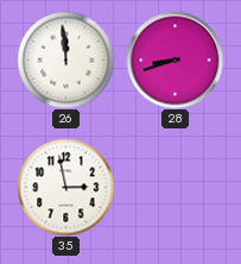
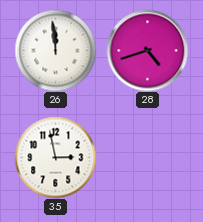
28: 8:42 -> 4:42 (147, 50)
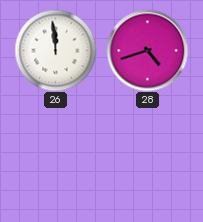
35: 2:58 -> none (55, 157)
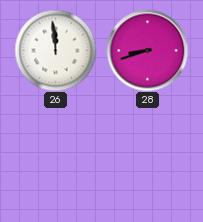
28: 4:42 -> 8:42 (147, 50)
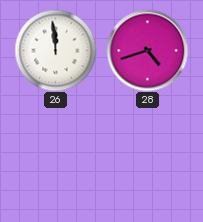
28: 8:42 -> 4:42 (147, 50)
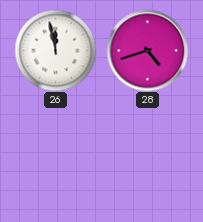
26: 11:59 -> 11:58 (55, 50)
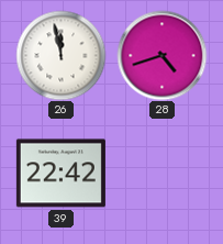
39: none -> 22:42 (60, 174)
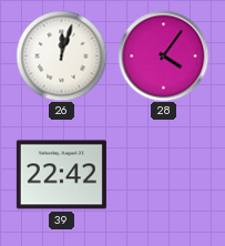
26: 11:58 -> 12:03 (61, 55)
28: 4:42 -> 4:06 (163, 55)
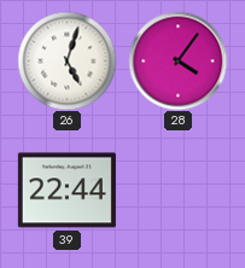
26: 12:03 -> 5:03 (66, 60)
39: 22:42 -> 22:44 (66, 191)
